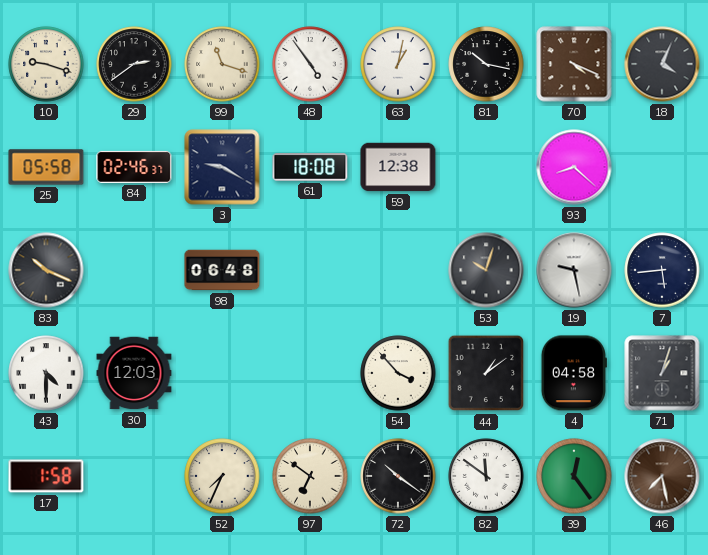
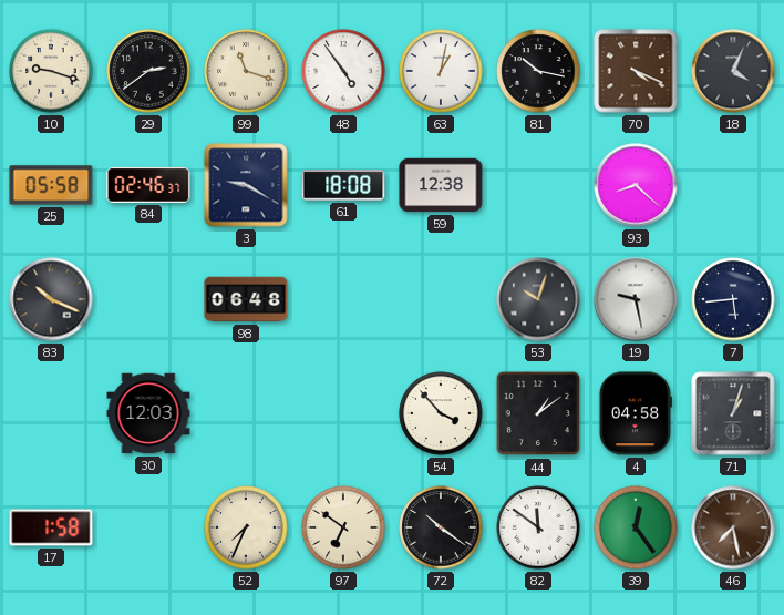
43: 4:30 -> none (46, 373)
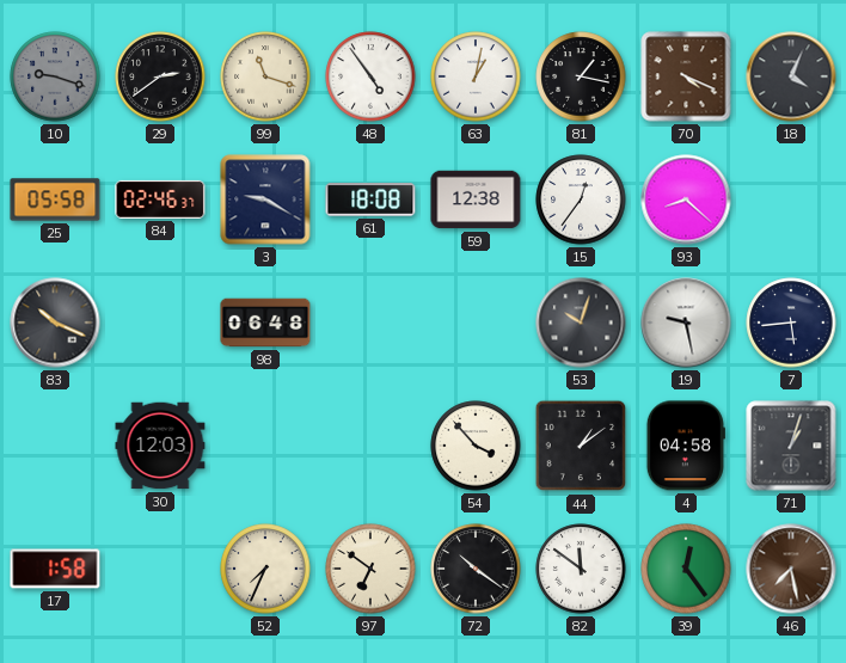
10 dial: cream -> grey (55, 76)
81: 10:17 -> 1:17 (581, 76)
15: none -> 12:36 (581, 199)
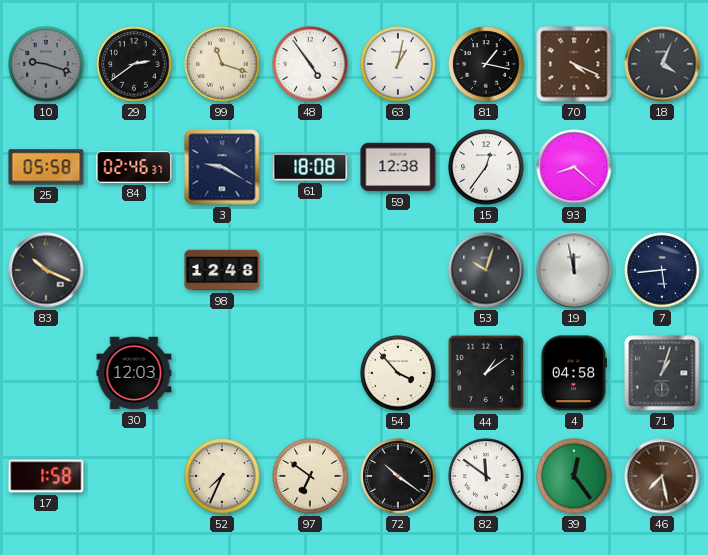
98: 06:48 -> 12:48 (222, 270)
19: 9:28 -> 11:58 (574, 270)
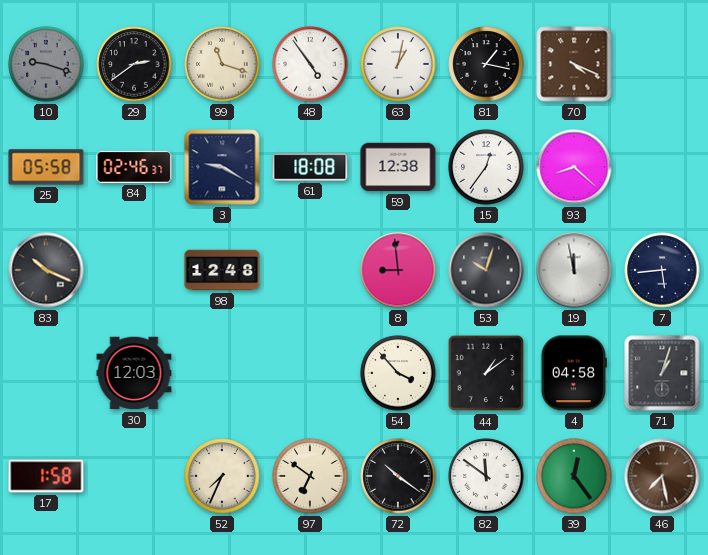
18: 4:04 -> none (662, 64)
8: none -> 8:59 (398, 270)
